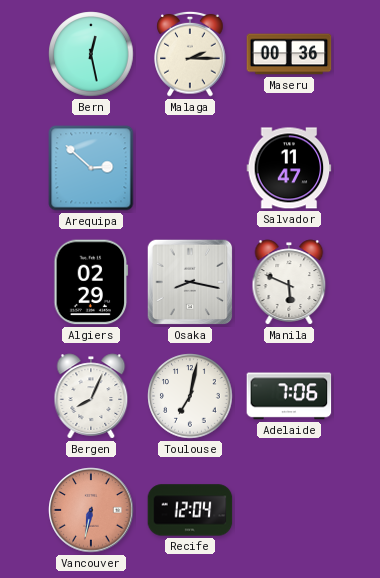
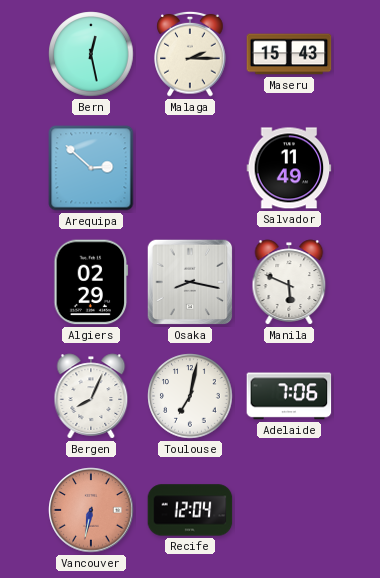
Maseru: 00:36 -> 15:43 (289, 54)
Salvador: 11:47 -> 11:49 (289, 168)
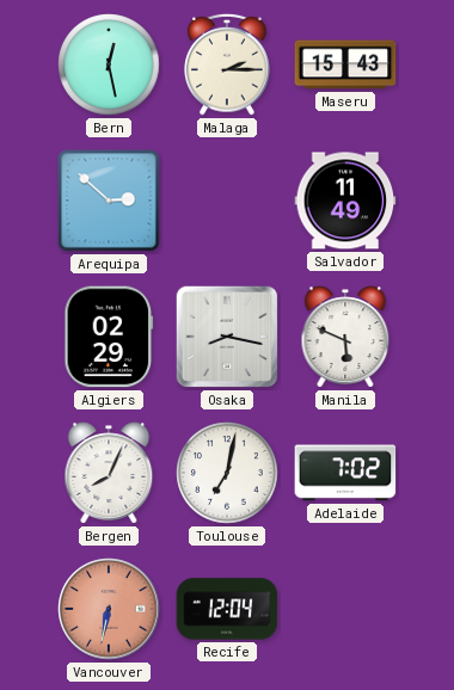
Adelaide: 7:06 -> 7:02 (345, 473)
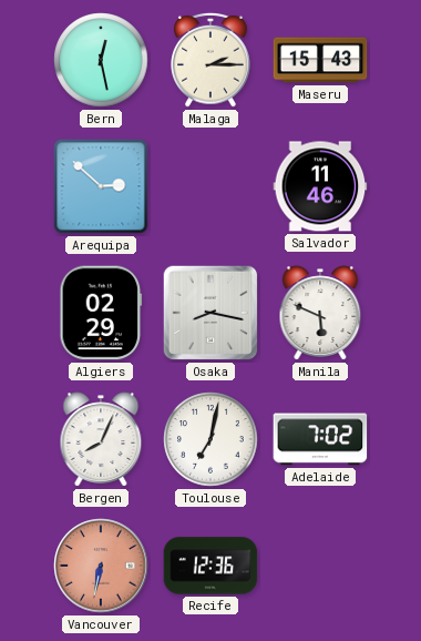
Salvador: 11:49 -> 11:46 (320, 186)
Recife: 12:04 -> 12:36 (210, 566)
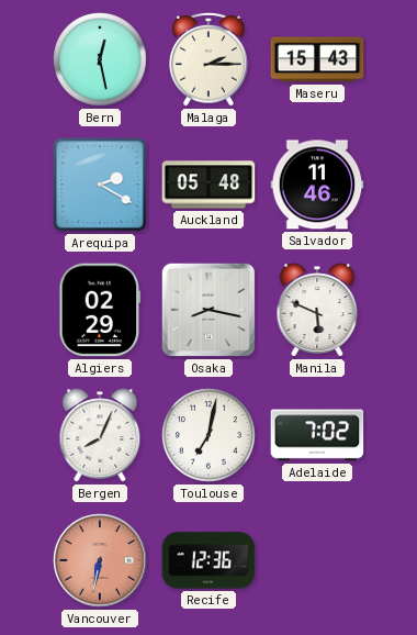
Arequipa: 2:52 -> 2:20 (100, 185)
Auckland: none -> 05:48 (208, 185)
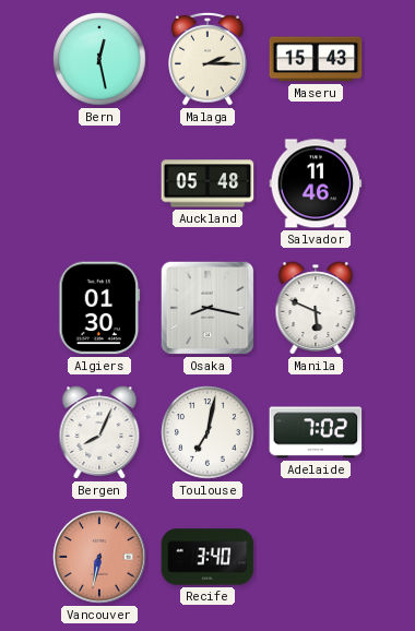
Arequipa: 2:20 -> none (100, 185)
Algiers: 02:29 -> 01:30 (99, 308)
Recife: 12:36 -> 3:40 (207, 557)
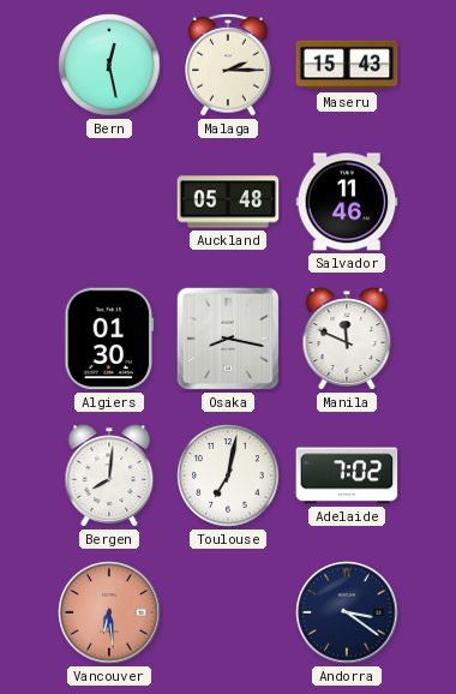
Manila: 5:49 -> 11:49 (347, 339)
Bergen: 8:04 -> 8:01 (109, 475)
Vancouver: 6:32 -> 6:29 (109, 612)
Recife: 3:40 -> none (207, 557)
Andorra: none -> 3:21 (347, 612)
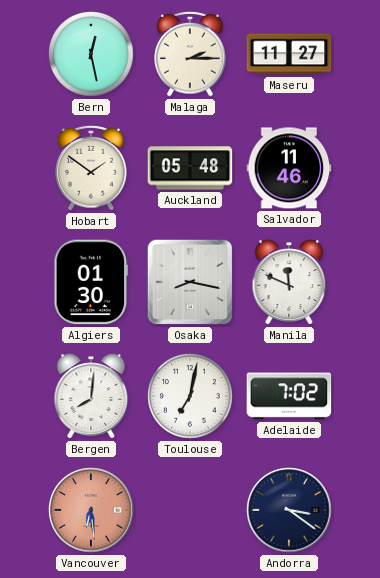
Maseru: 15:43 -> 11:27 (289, 54)
Hobart: none -> 1:51 (91, 168)
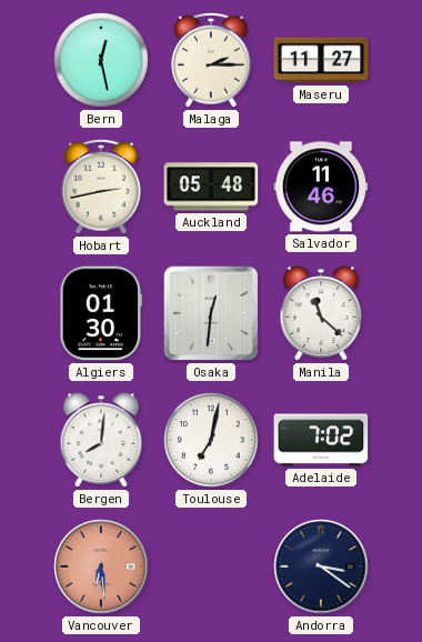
Hobart: 1:51 -> 2:43 (101, 187)
Osaka: 8:17 -> 12:31 (211, 313)
Manila: 11:49 -> 11:22 (321, 313)
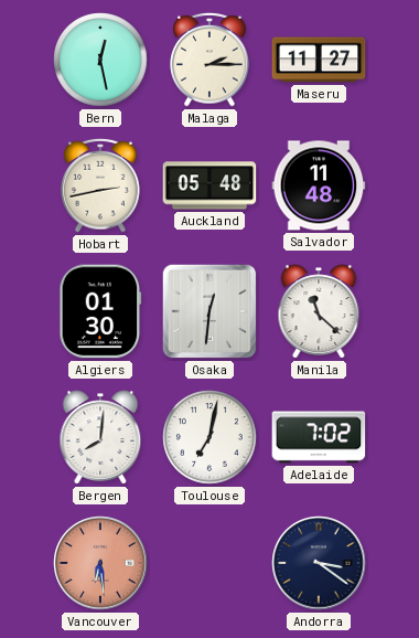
Salvador: 11:46 -> 11:48 (319, 185)
